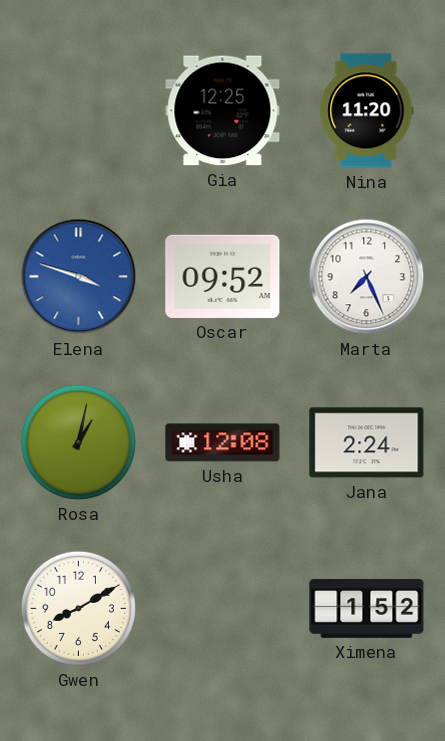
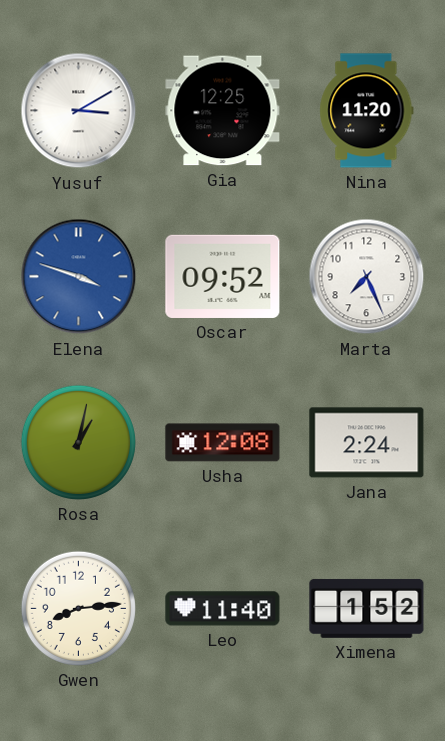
Yusuf: none -> 3:10 (79, 111)
Gwen: 8:10 -> 8:14 (78, 608)
Leo: none -> 11:40 (223, 609)
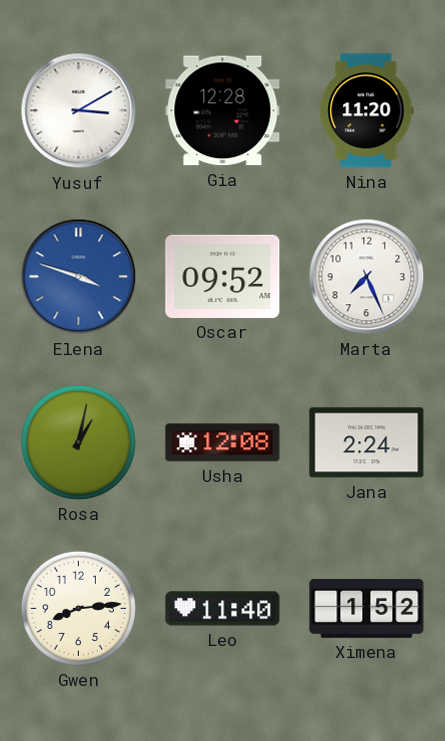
Gia: 12:25 -> 12:28 (223, 111)
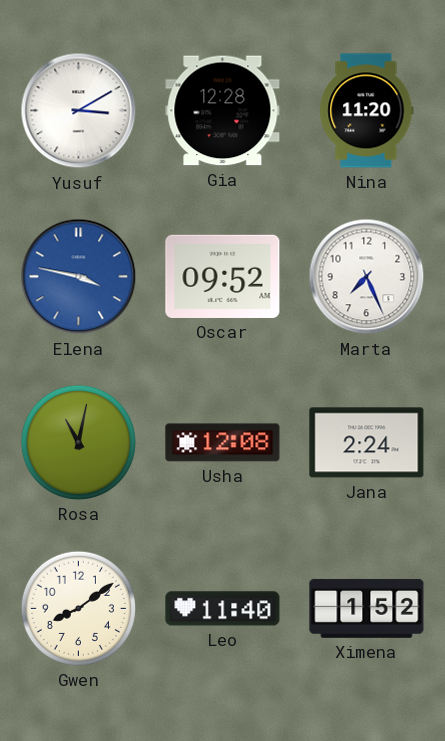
Elena: 3:48 -> 3:47 (79, 277)
Rosa: 1:02 -> 11:02 (78, 442)
Gwen: 8:14 -> 8:09 (78, 608)
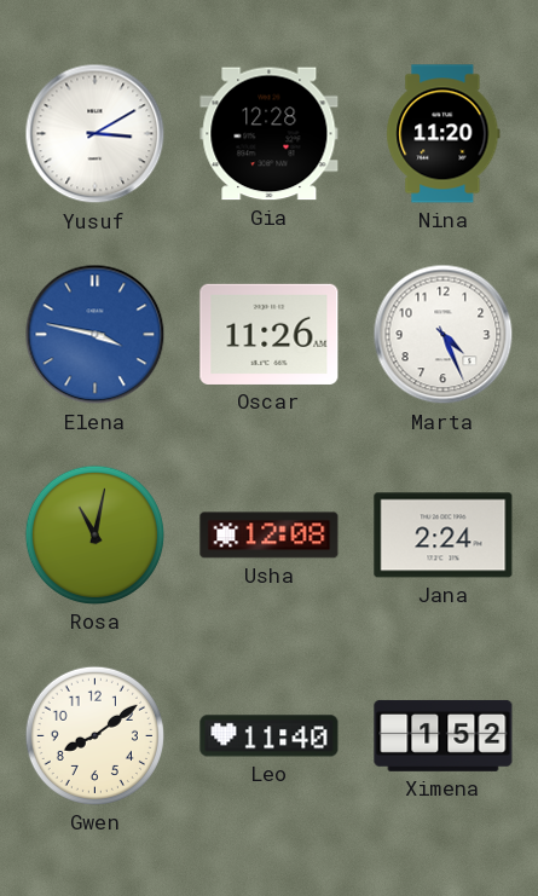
Oscar: 09:52 -> 11:26 (270, 334)
Marta: 7:26 -> 4:26 (444, 335)
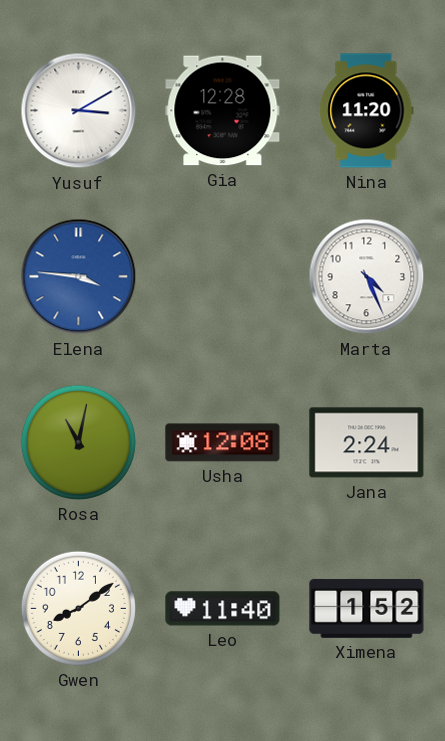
Elena: 3:47 -> 3:46 (79, 277)
Oscar: 11:26 -> none (270, 334)
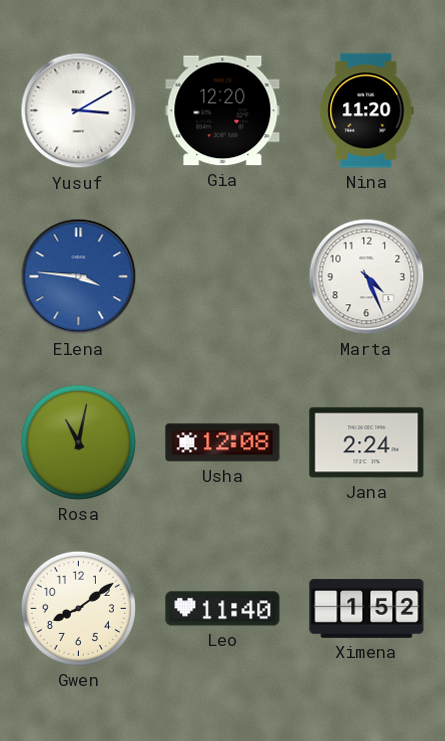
Gia: 12:28 -> 12:20 (223, 111)
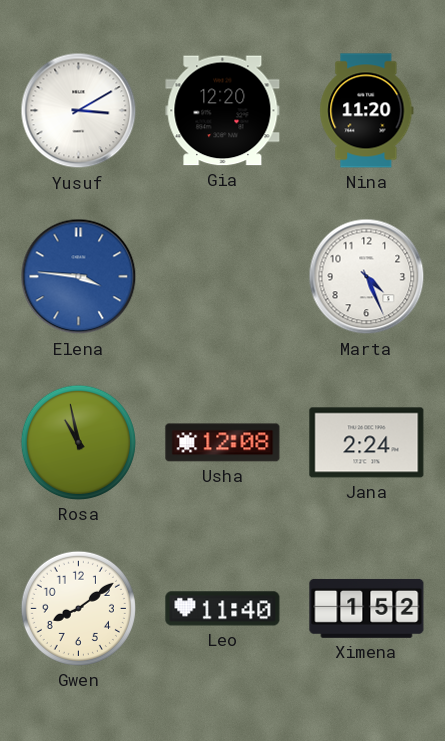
Rosa: 11:02 -> 10:58 (78, 442)
